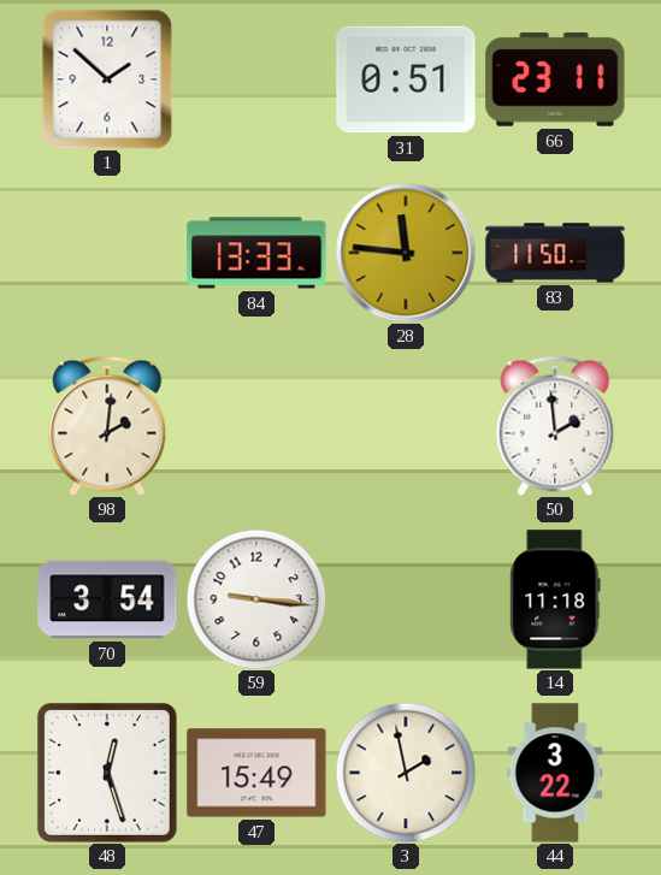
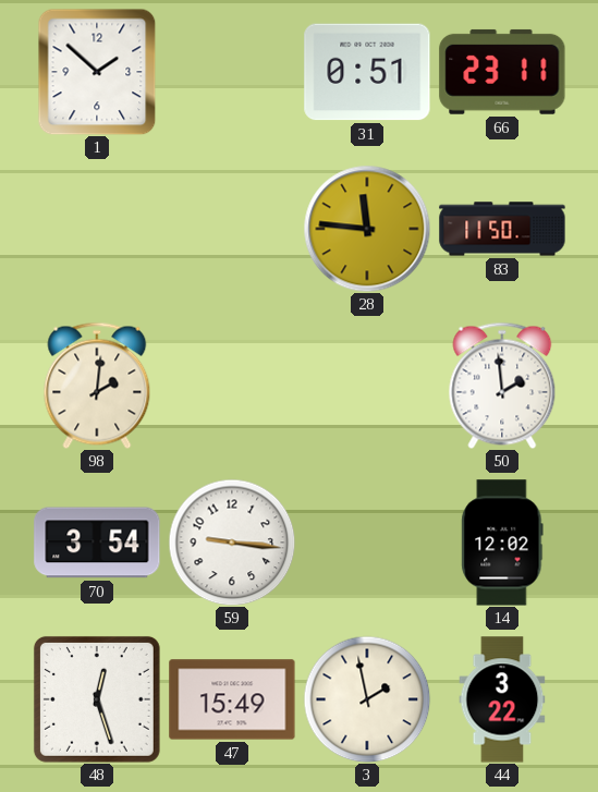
84: 13:33 -> none (256, 253)
14: 11:18 -> 12:02 (502, 543)
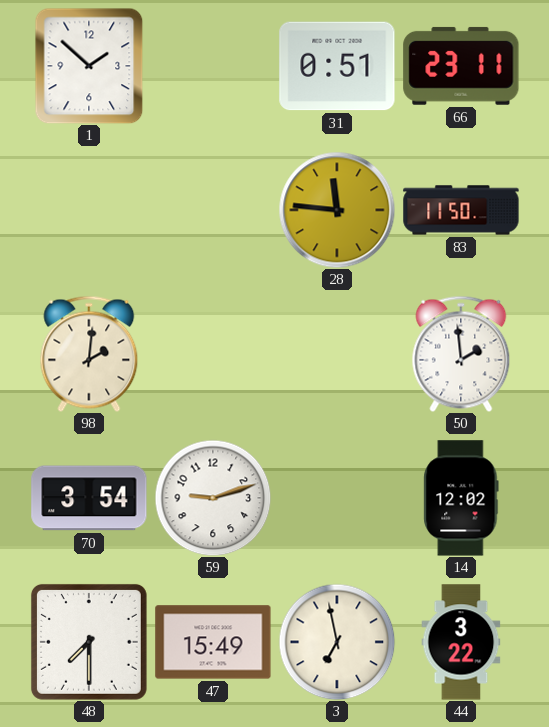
59: 9:16 -> 9:12 (213, 498)
48: 12:27 -> 7:30 (89, 642)
3: 1:58 -> 6:58 (337, 642)
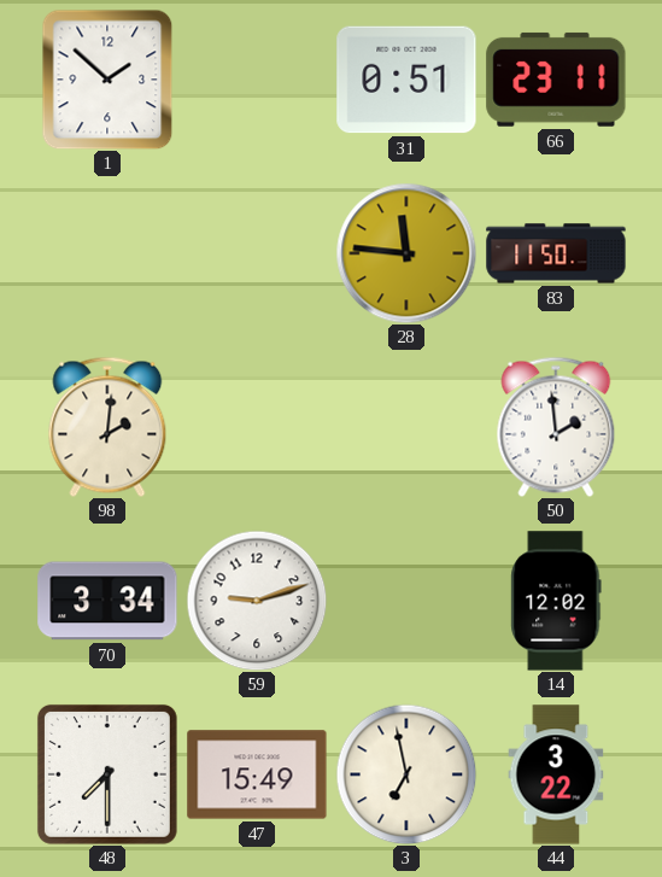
70: 3:54 -> 3:34 (107, 601)
